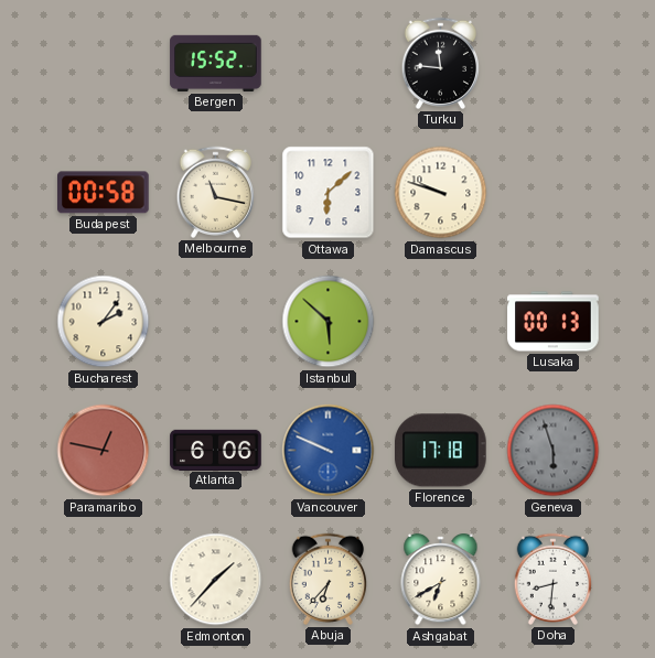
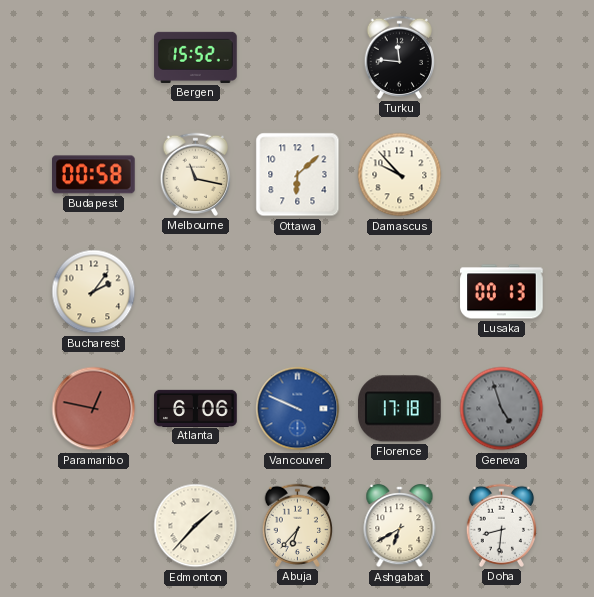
Damascus: 9:48 -> 9:53 (400, 175)
Istanbul: 5:52 -> none (329, 322)
Geneva: 5:57 -> 4:57 (502, 409)
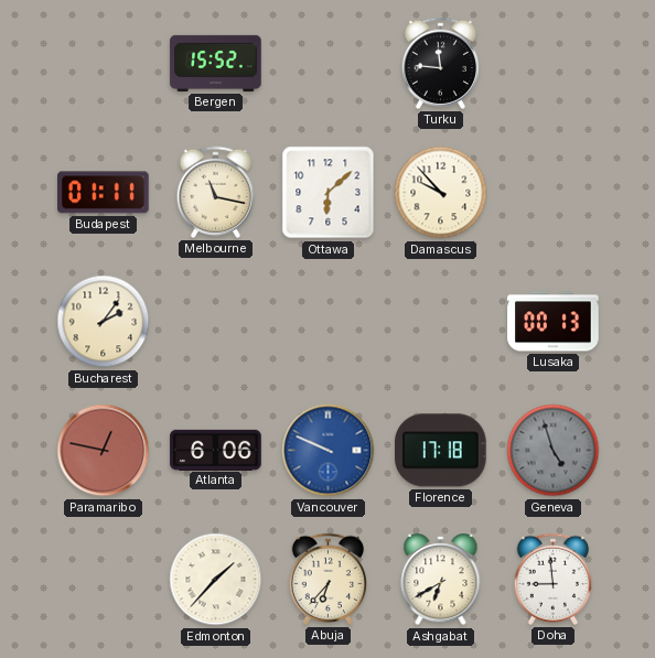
Budapest: 00:58 -> 01:11 (104, 193)
Doha: 8:31 -> 8:59 (552, 579)
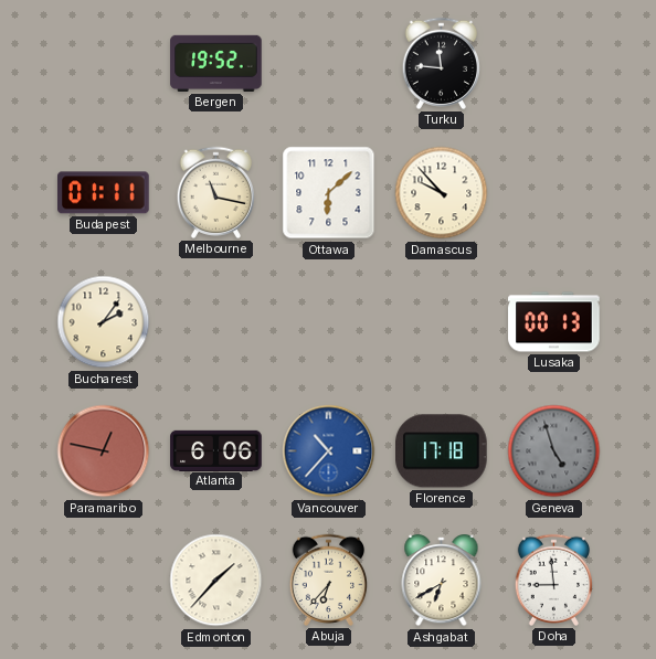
Bergen: 15:52 -> 19:52 (216, 63)
Vancouver: 9:49 -> 10:37 (329, 451)
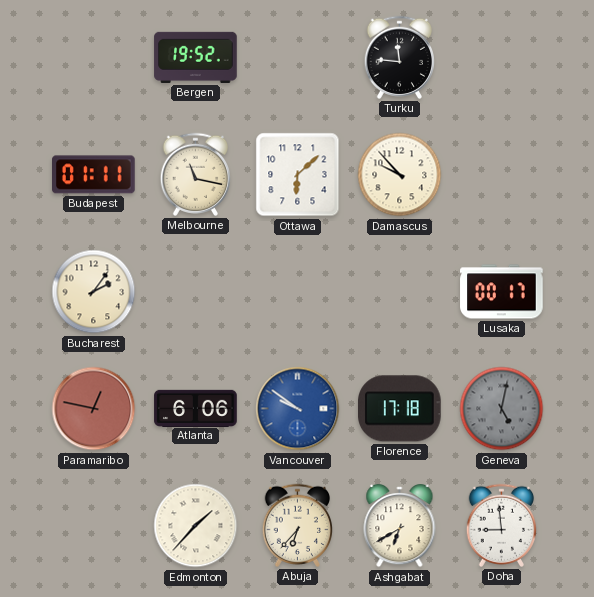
Lusaka: 00:13 -> 00:17 (502, 292)
Vancouver: 10:37 -> 9:51 (298, 409)
Geneva: 4:57 -> 5:02 (502, 409)
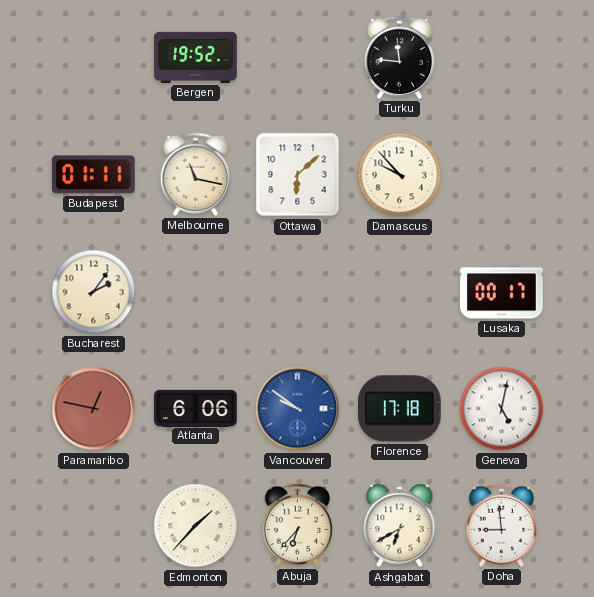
Geneva dial: grey -> white (502, 409)
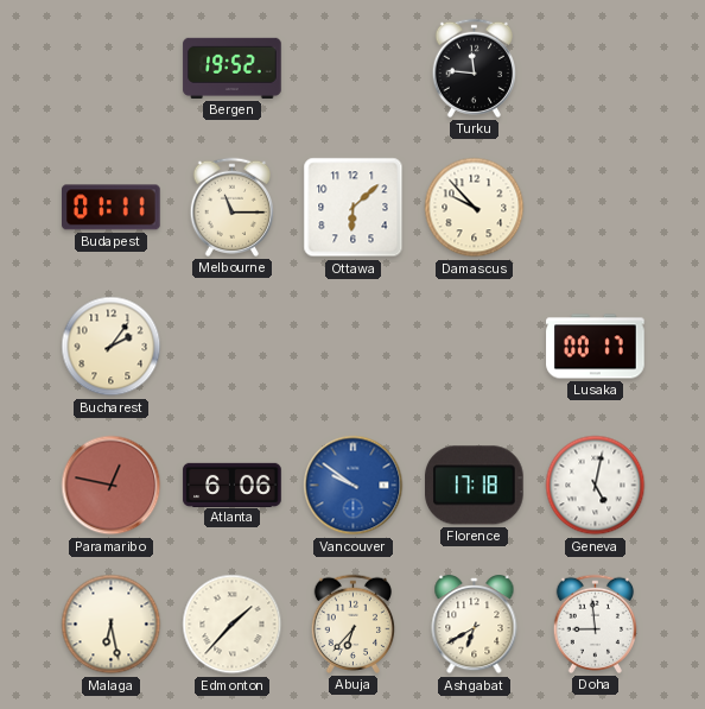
Melbourne: 11:17 -> 11:15 (231, 207)
Malaga: none -> 6:28 (112, 625)
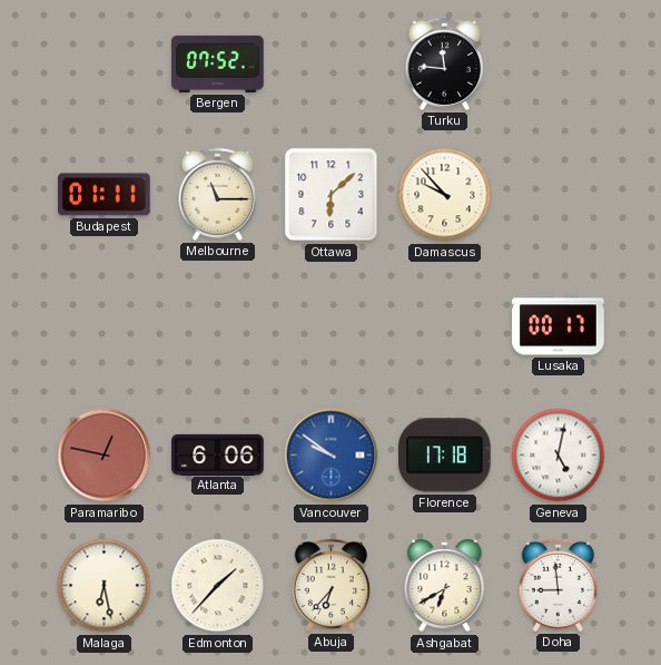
Bergen: 19:52 -> 07:52 (218, 63)
Bucharest: 2:06 -> none (112, 347)
